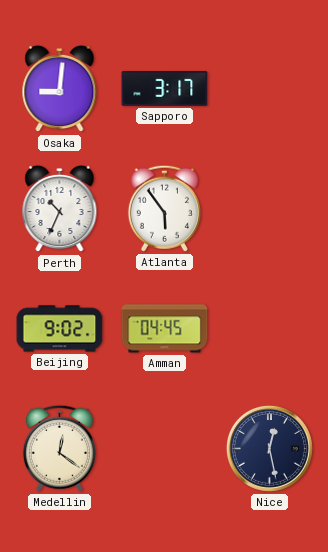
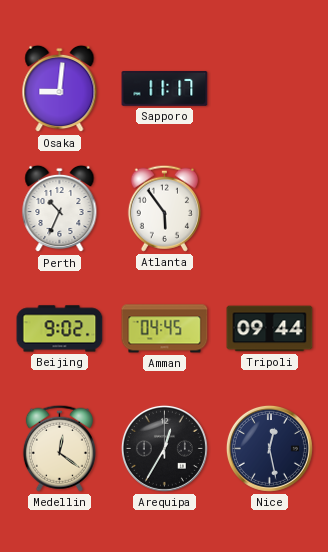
Sapporo: 3:17 -> 11:17 (165, 88)
Tripoli: none -> 09:44 (270, 329)
Arequipa: none -> 12:35 (164, 448)
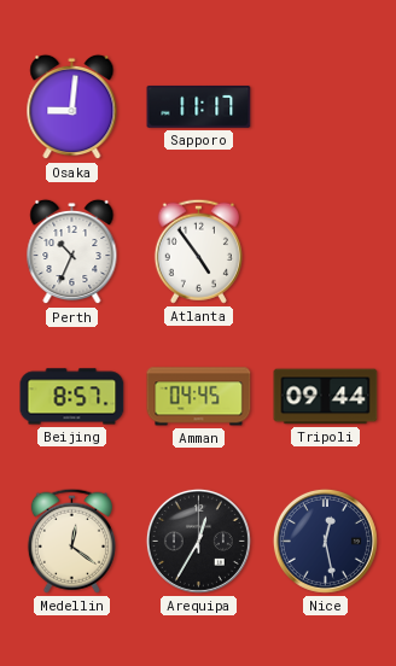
Atlanta: 5:54 -> 4:54 (198, 251)
Beijing: 9:02 -> 8:57 (72, 397)
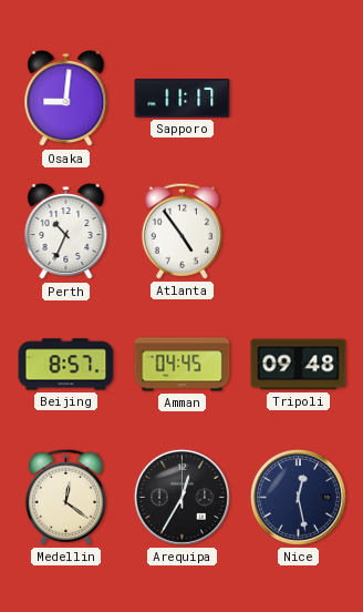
Tripoli: 09:44 -> 09:48 (299, 365)
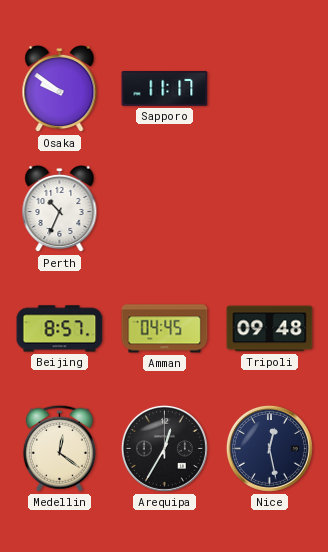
Osaka: 9:01 -> 9:51 (60, 89)
Atlanta: 4:54 -> none (181, 231)
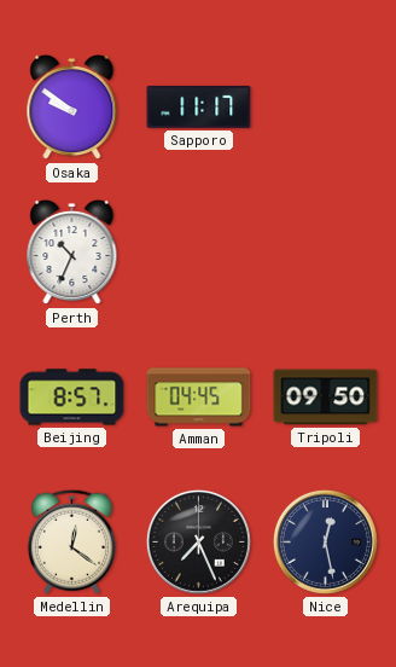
Tripoli: 09:48 -> 09:50 (326, 398)
Arequipa: 12:35 -> 7:26 (198, 541)
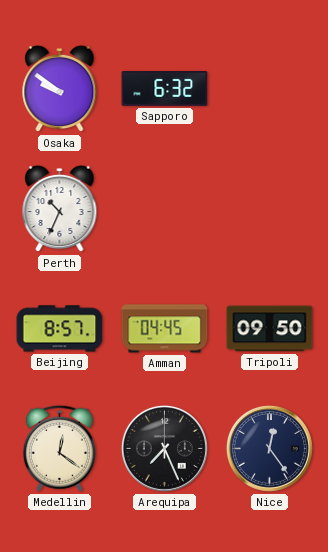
Sapporo: 11:17 -> 6:32 (165, 88)
Nice: 12:28 -> 12:24 (269, 448)
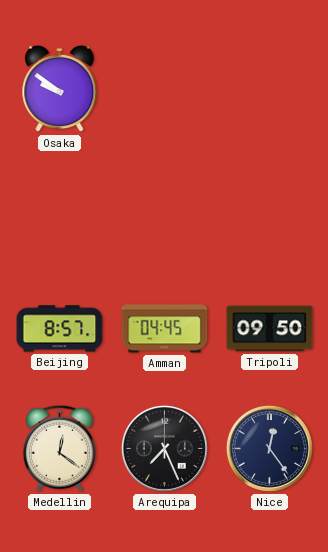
Sapporo: 6:32 -> none (165, 88)
Perth: 10:34 -> none (60, 209)
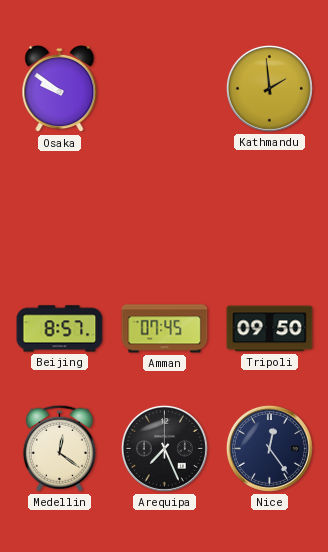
Kathmandu: none -> 1:59 (269, 88)
Amman: 04:45 -> 07:45 (165, 329)
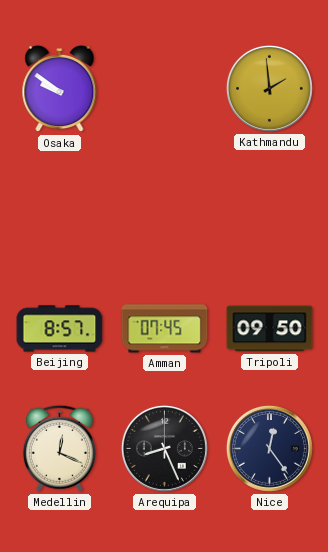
Medellin: 12:21 -> 12:19 (59, 448)
Arequipa: 7:26 -> 8:26 (164, 448)
